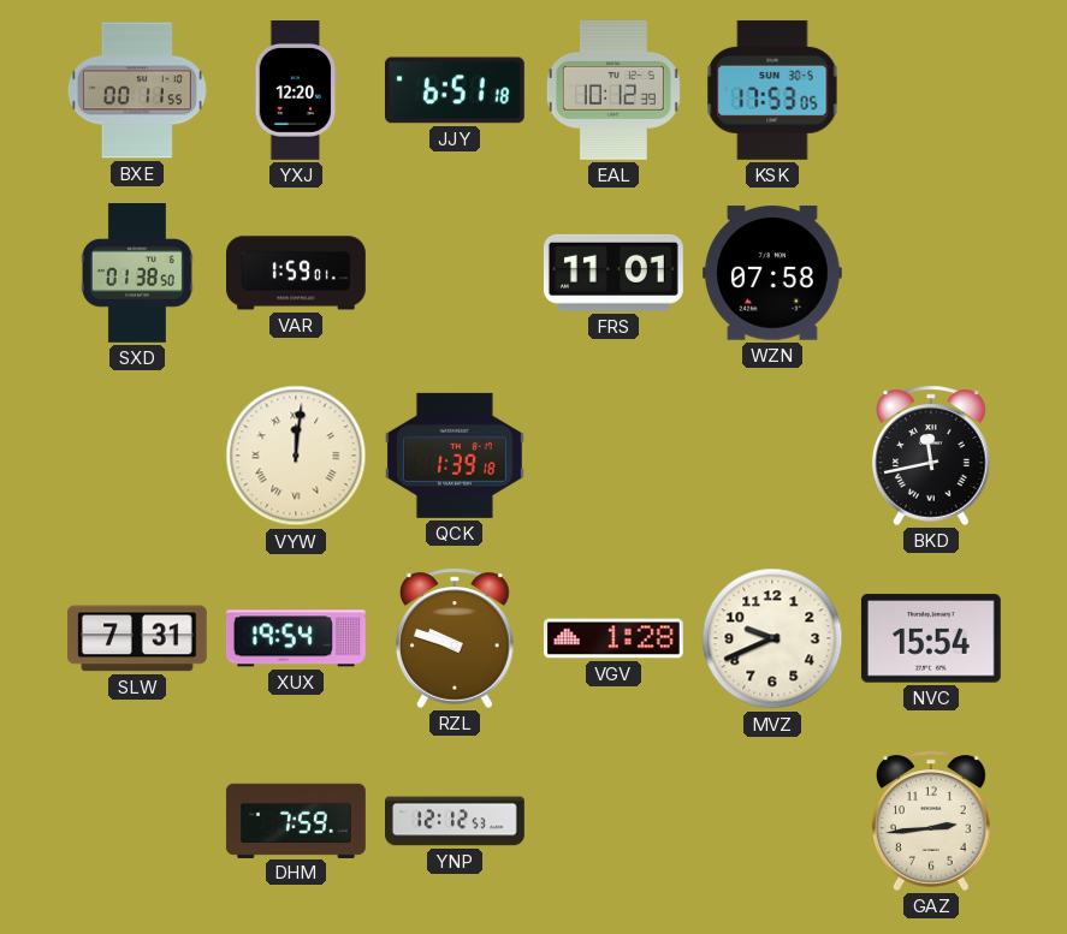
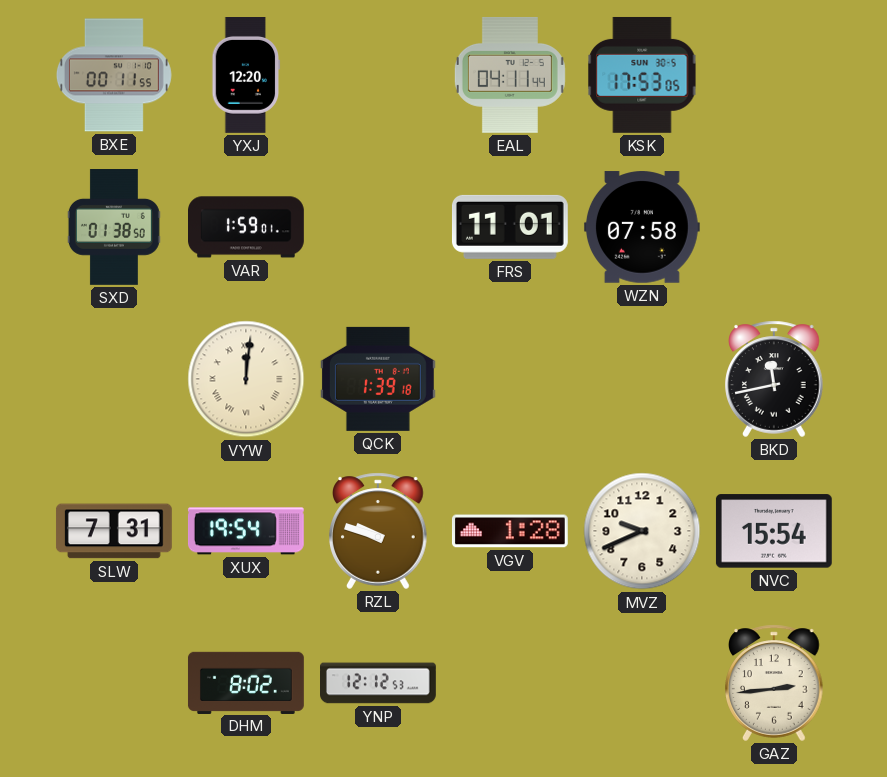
JJY: 6:51 -> none (455, 90)
EAL: 10:12 -> 04:11 (510, 75)
DHM: 7:59 -> 8:02 (246, 682)
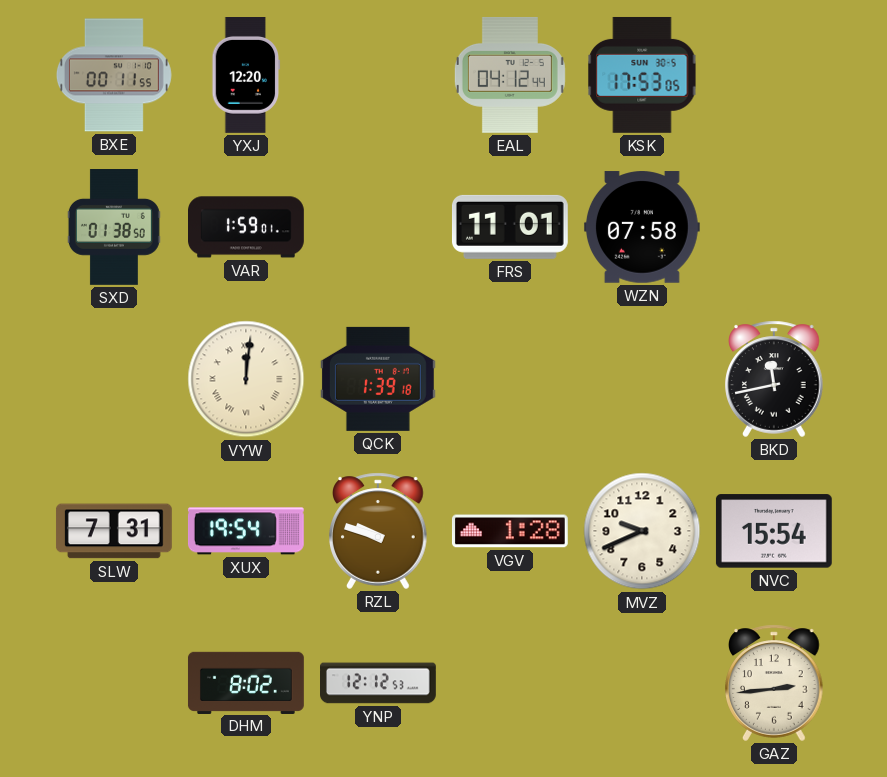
EAL: 04:11 -> 04:12 (510, 75)
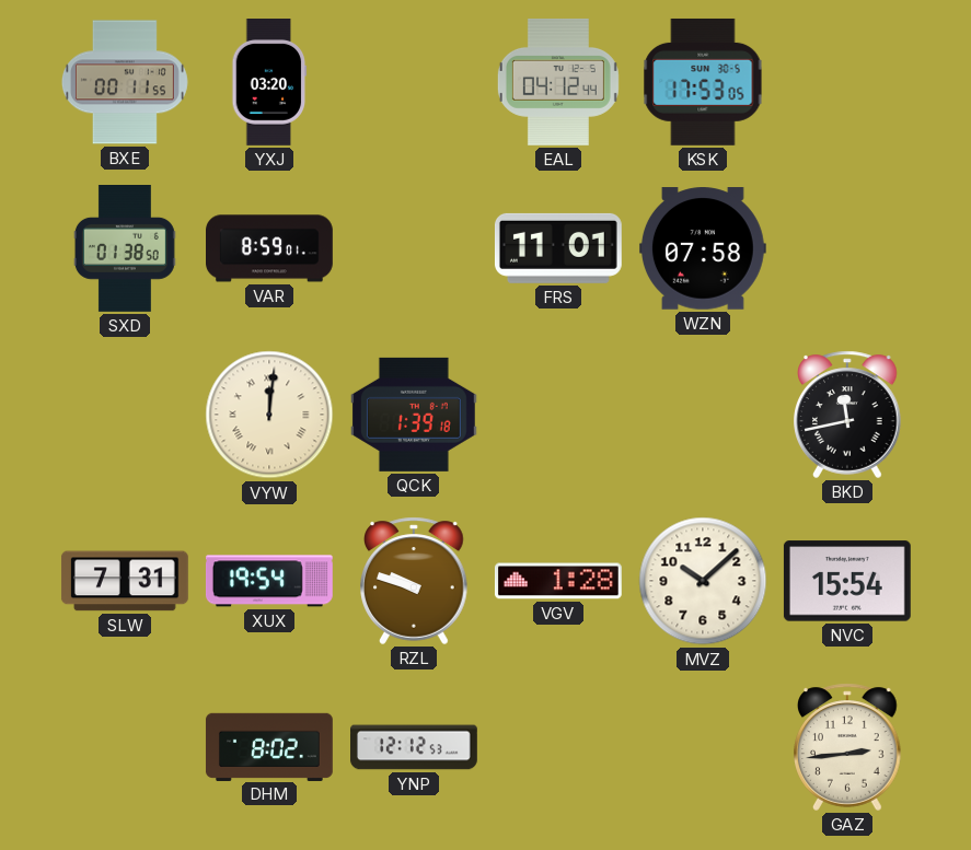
YXJ: 12:20 -> 03:20 (269, 83)
VAR: 1:59 -> 8:59 (270, 248)
MVZ: 9:41 -> 10:08 (703, 581)
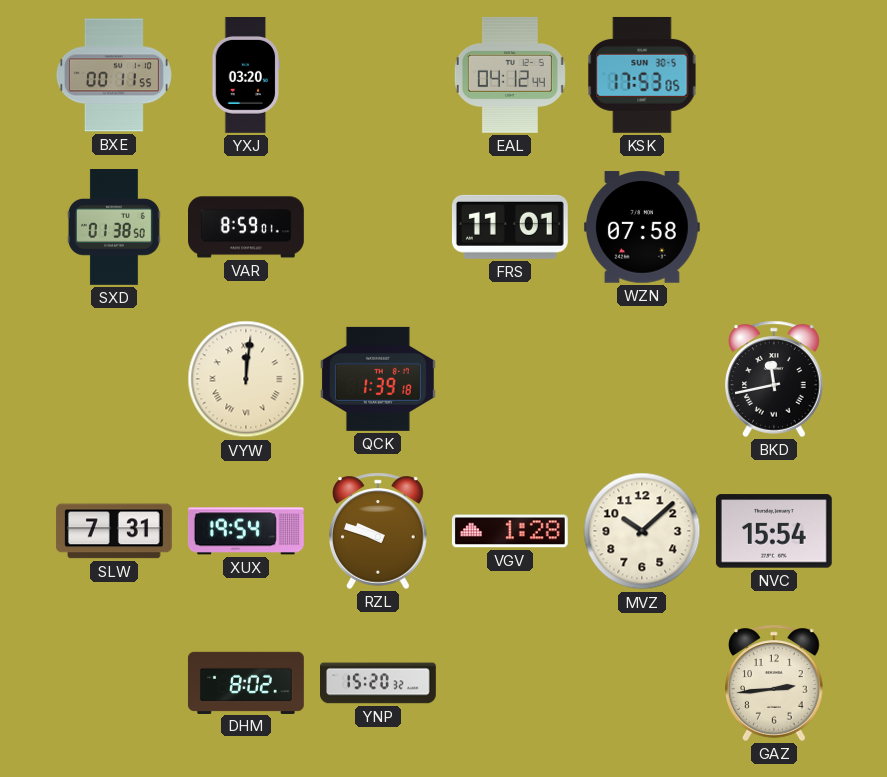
YNP: 12:12 -> 15:20 (379, 683)
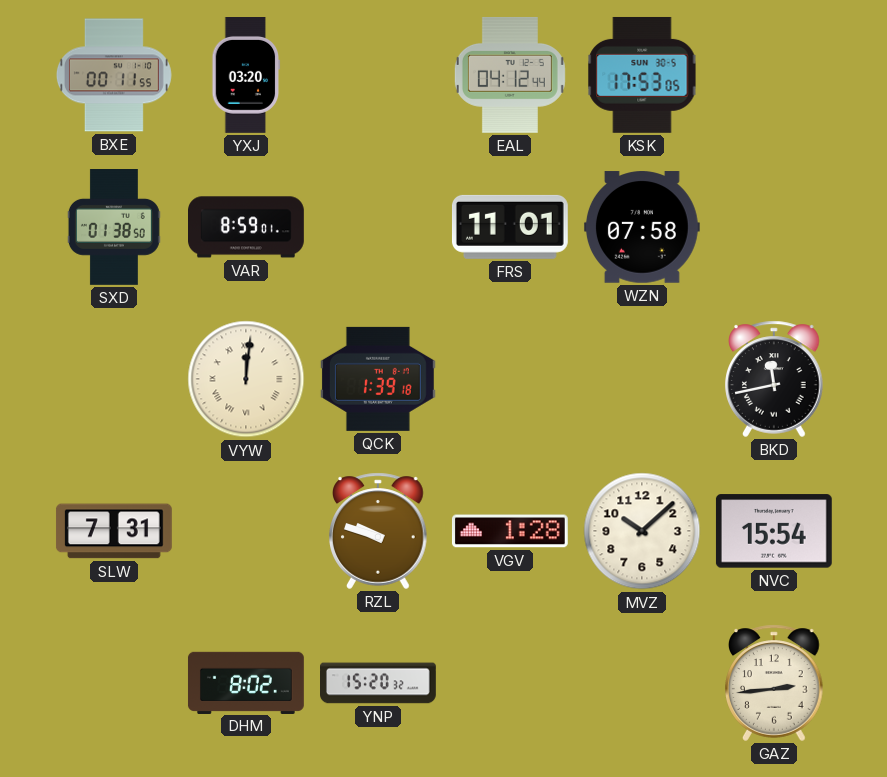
XUX: 19:54 -> none (246, 531)
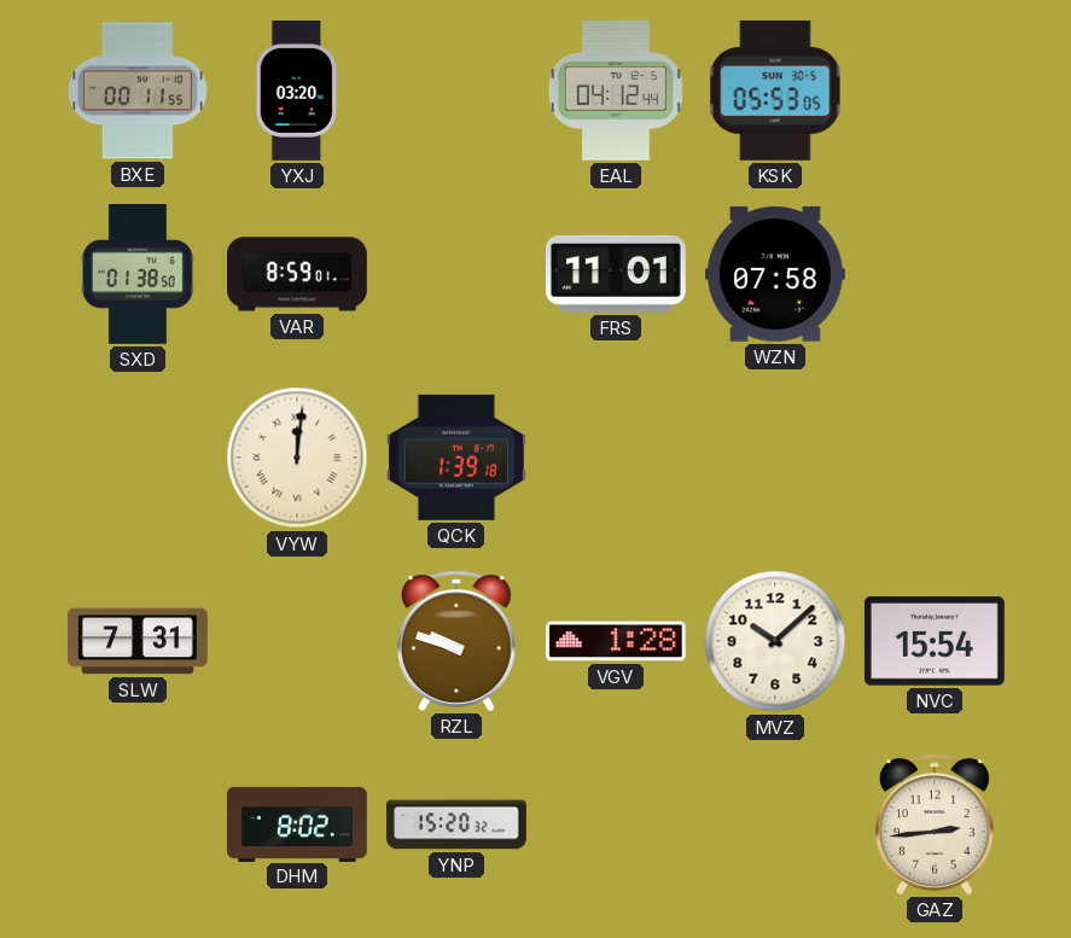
KSK: 17:53 -> 05:53 (775, 91)
BKD: 11:43 -> none (774, 379)
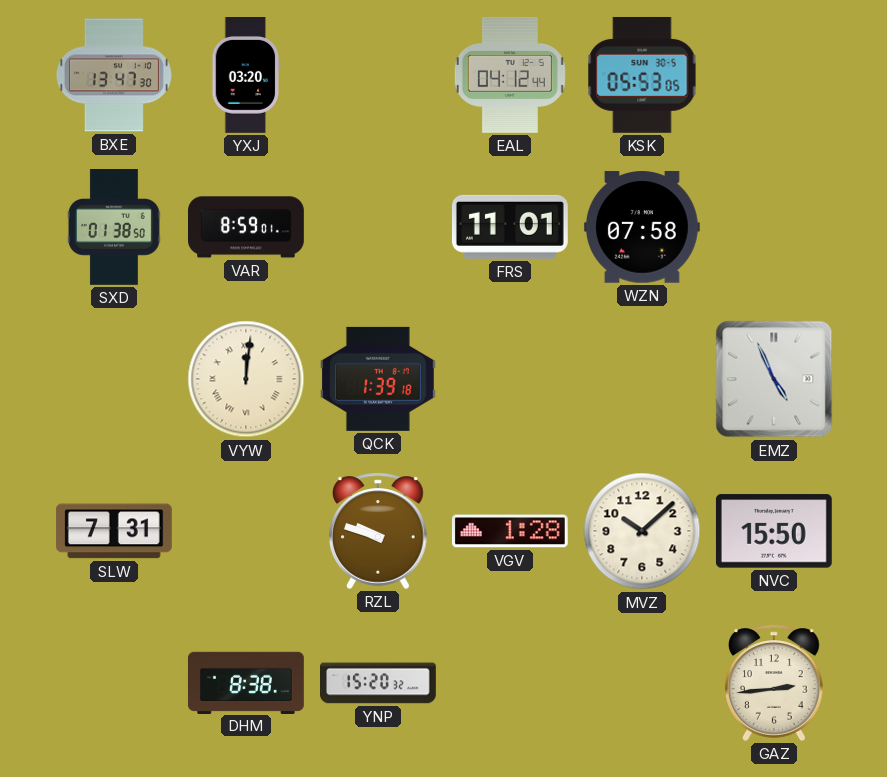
BXE: 00:11 -> 13:47 (114, 75)
EMZ: none -> 4:56 (774, 379)
NVC: 15:54 -> 15:50 (774, 531)
DHM: 8:02 -> 8:38 (246, 682)
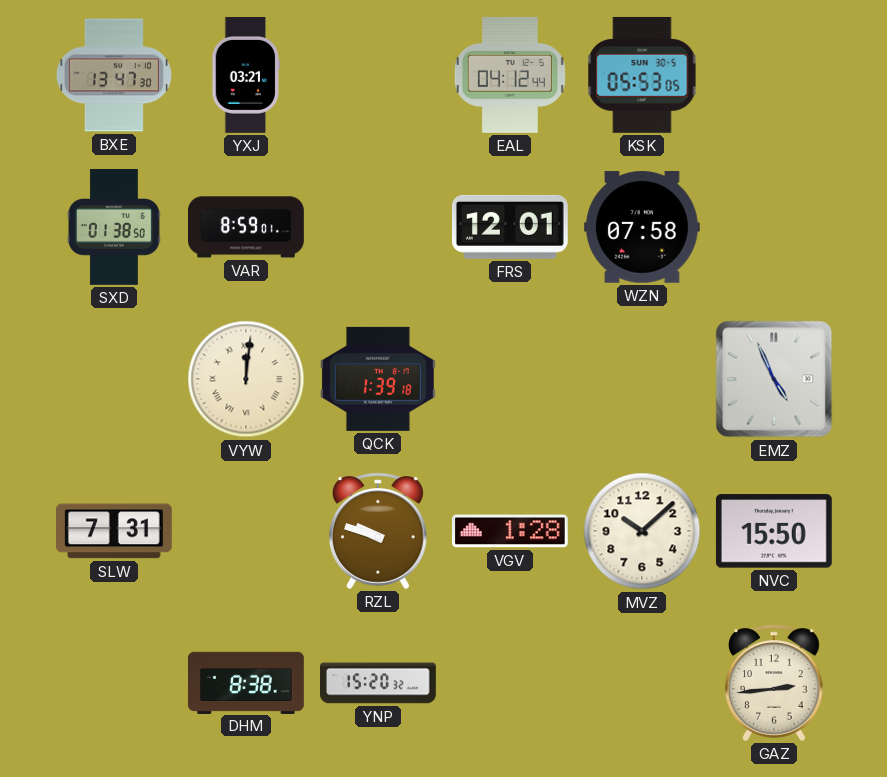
YXJ: 03:20 -> 03:21 (246, 76)
FRS: 11:01 -> 12:01 (510, 227)
